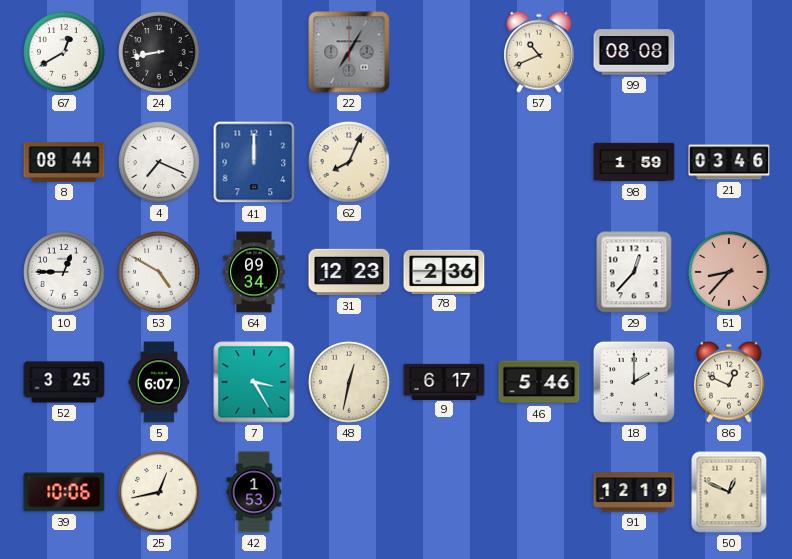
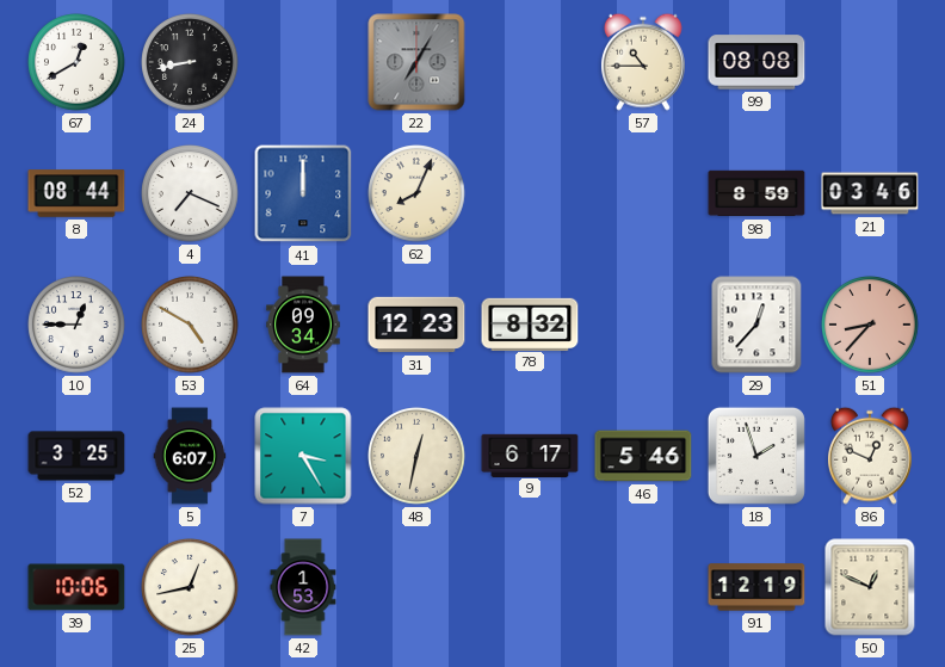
57: 10:41 -> 10:45 (643, 62)
98: 1:59 -> 8:59 (756, 193)
78: 2:36 -> 8:32 (530, 323)
18: 2:00 -> 1:57 (756, 456)
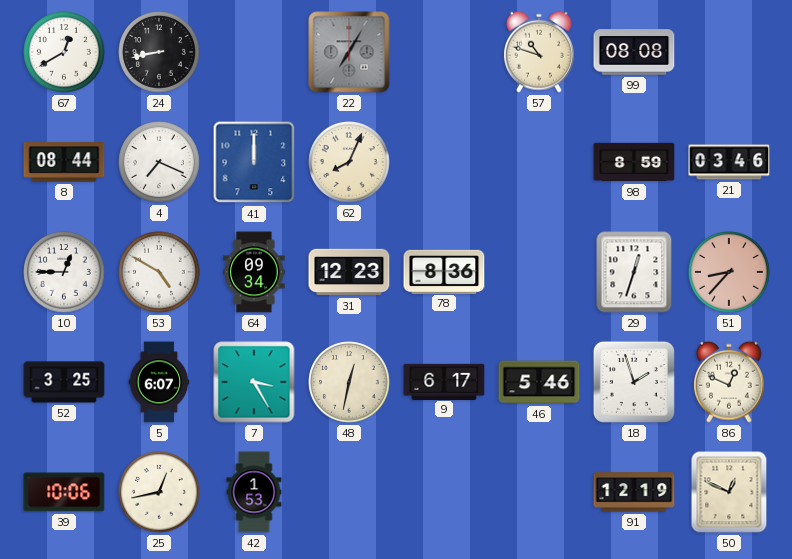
57: 10:45 -> 10:48 (539, 52)
78: 8:32 -> 8:36 (444, 271)
29: 12:37 -> 12:33 (634, 272)
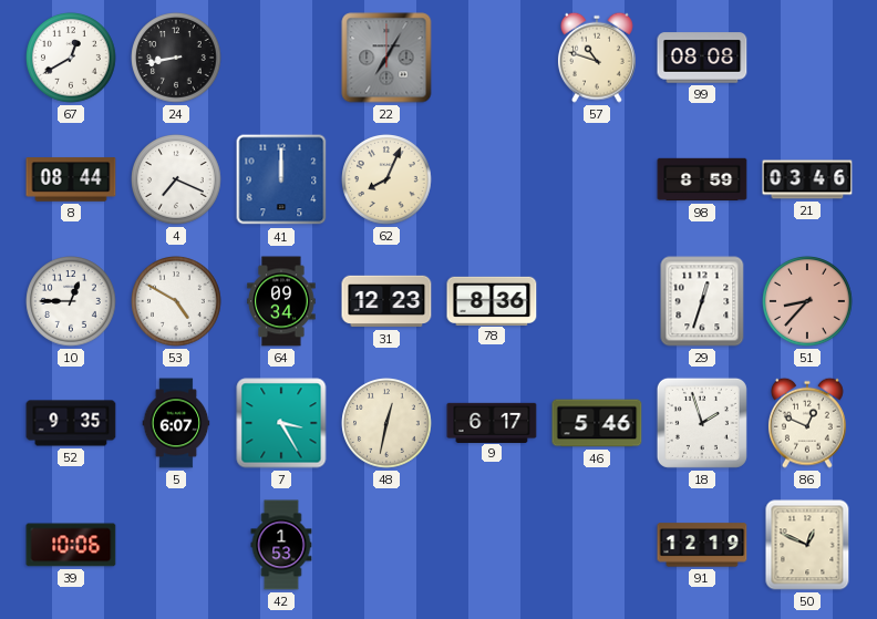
52: 3:25 -> 9:35 (71, 423)
25: 12:43 -> none (159, 492)
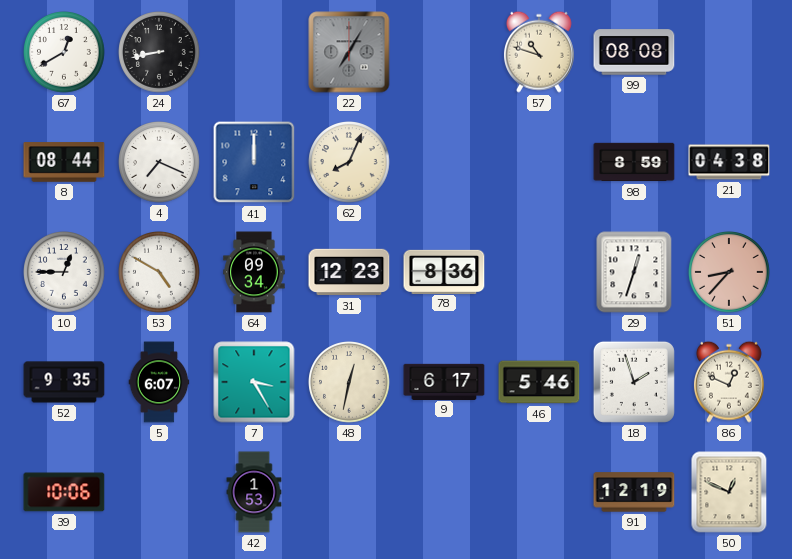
21: 03:46 -> 04:38 (729, 162)
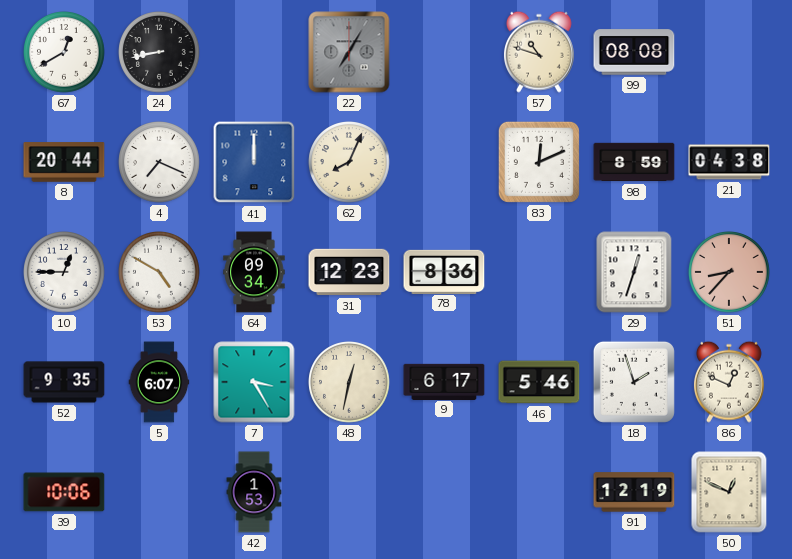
8: 08:44 -> 20:44 (64, 162)
83: none -> 12:11 (539, 162)
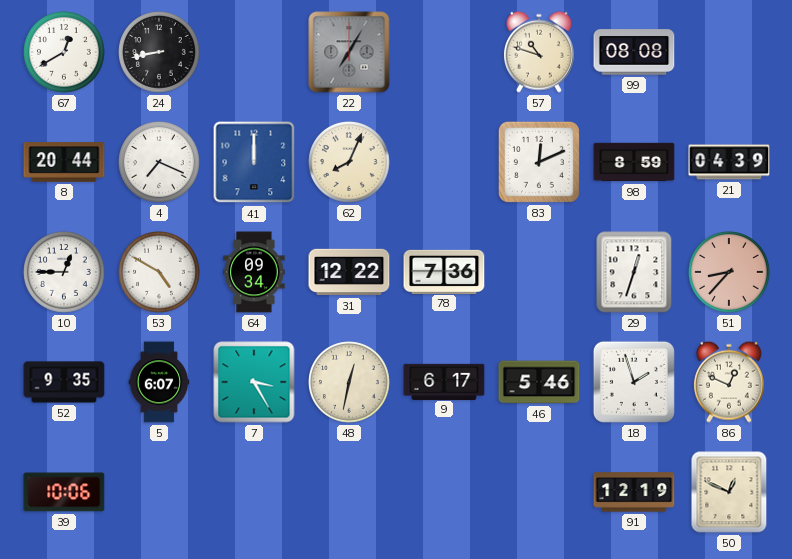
21: 04:38 -> 04:39 (729, 162)
31: 12:23 -> 12:22 (349, 272)
78: 8:36 -> 7:36 (444, 271)
42: 1:53 -> none (254, 492)
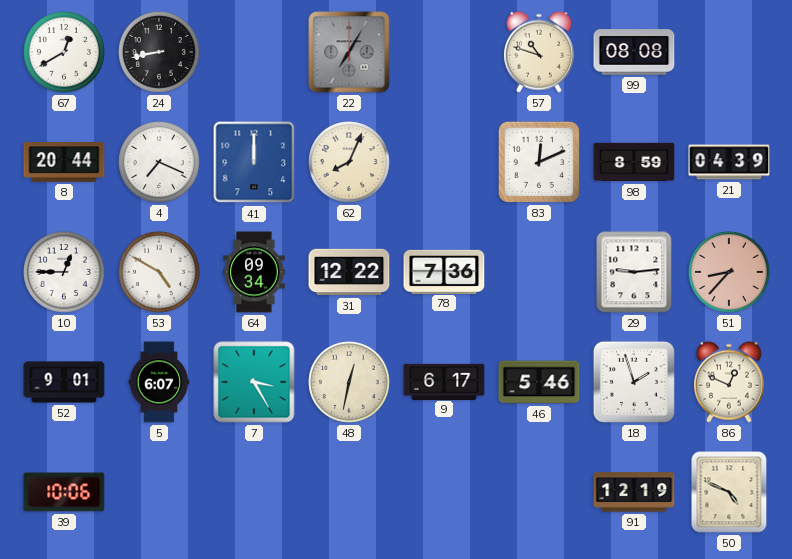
29: 12:33 -> 9:14 (634, 272)
52: 9:35 -> 9:01 (64, 382)
50: 12:49 -> 4:49 (729, 492)
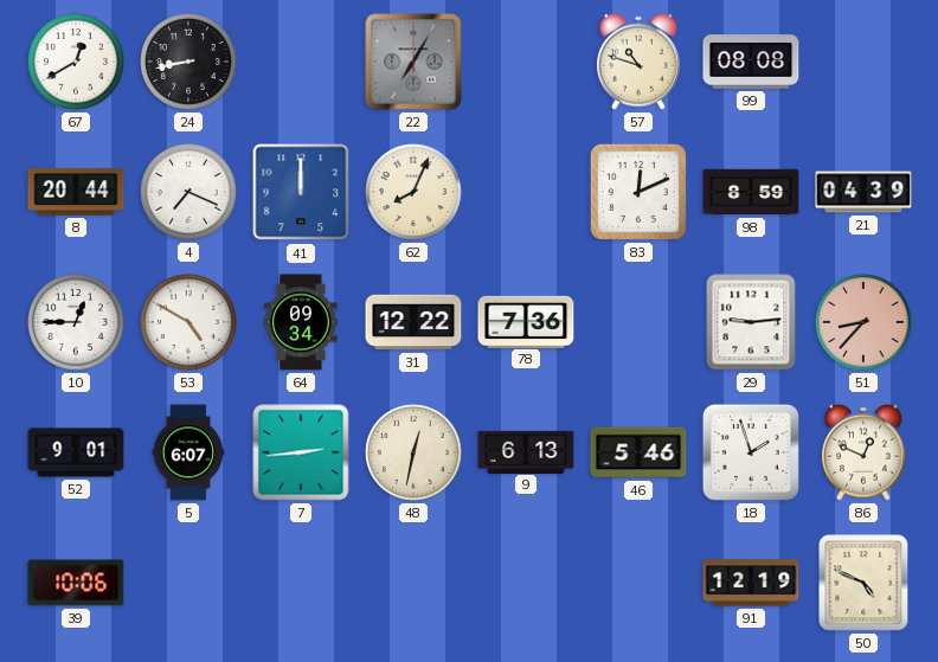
7: 3:25 -> 2:44 (301, 452)
9: 6:17 -> 6:13 (526, 451)
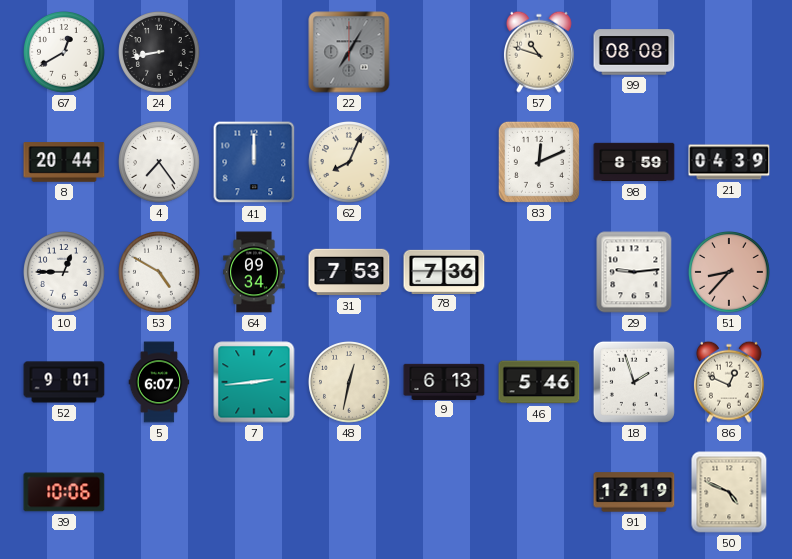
4: 7:19 -> 7:24 (159, 162)
31: 12:22 -> 7:53 (349, 272)
